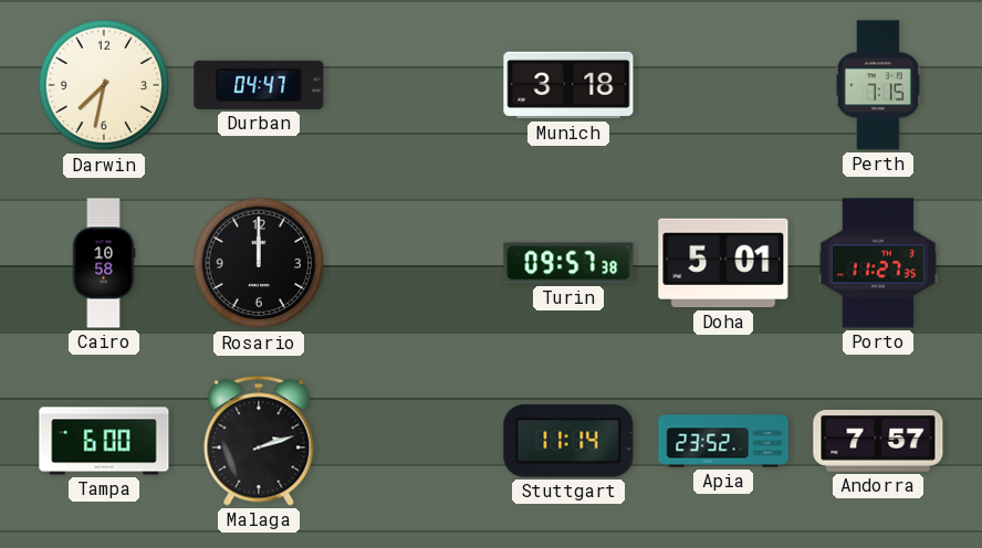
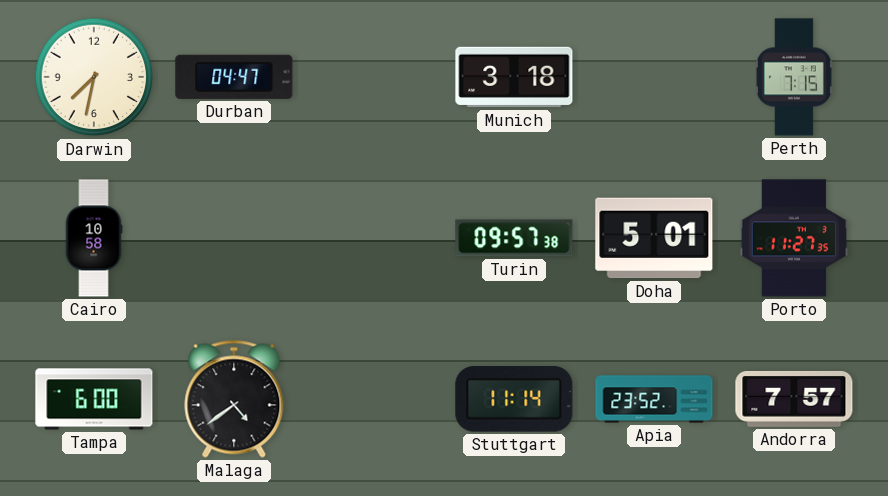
Rosario: 12:00 -> none (259, 263)
Malaga: 2:12 -> 4:39 (234, 399)
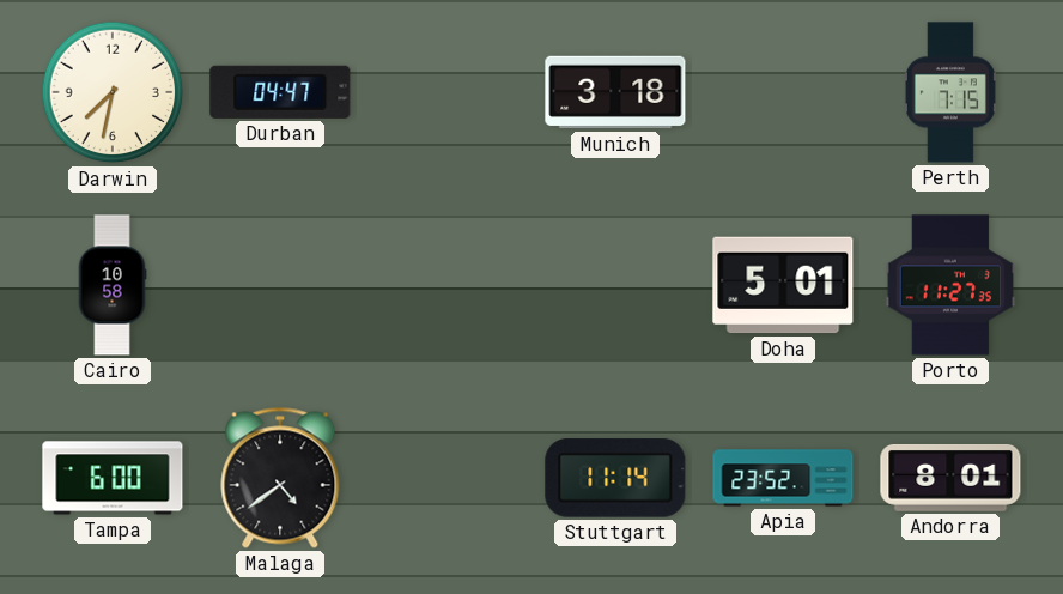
Turin: 09:57 -> none (514, 238)
Andorra: 7:57 -> 8:01 (950, 478)
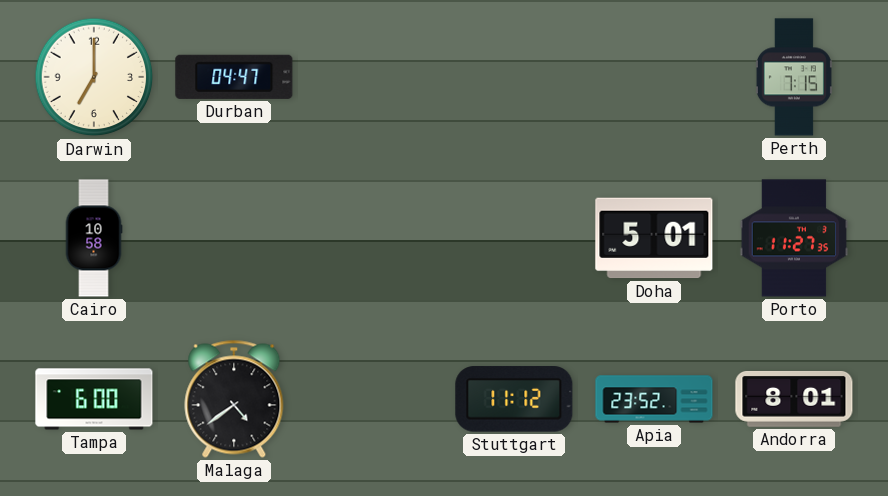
Darwin: 7:32 -> 7:00 (94, 77)
Munich: 3:18 -> none (615, 92)
Stuttgart: 11:14 -> 11:12 (514, 399)
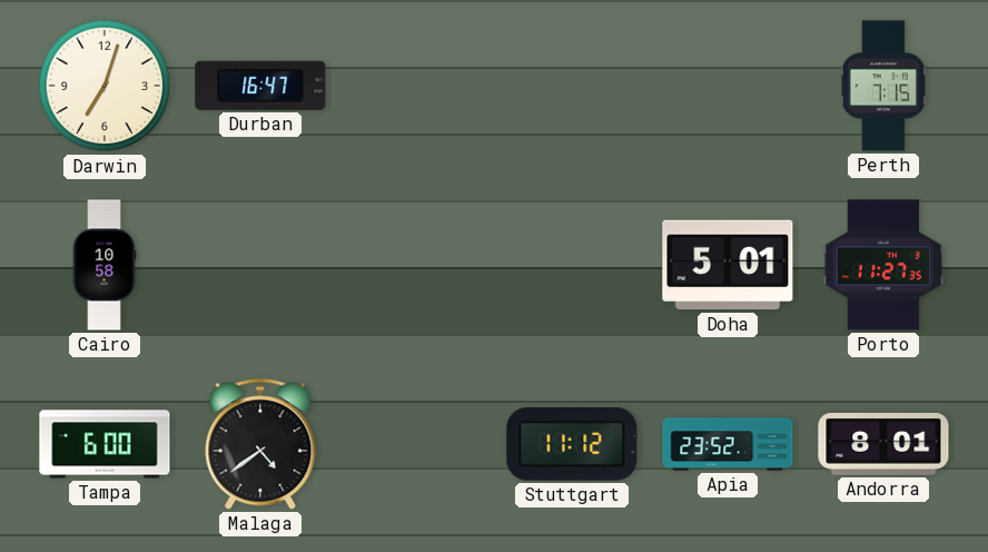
Darwin: 7:00 -> 7:03 (105, 86)
Durban: 04:47 -> 16:47 (260, 86)
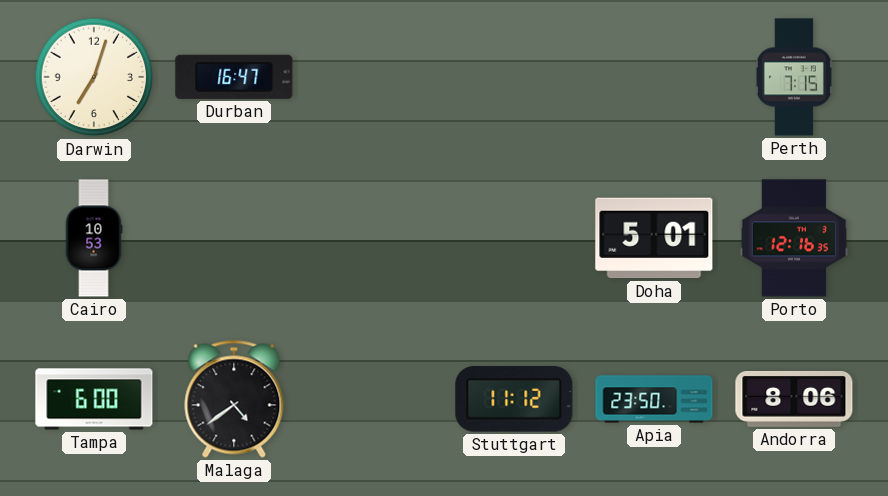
Cairo: 10:58 -> 10:53 (94, 238)
Porto: 11:27 -> 12:16 (794, 238)
Apia: 23:52 -> 23:50 (654, 399)
Andorra: 8:01 -> 8:06 (794, 399)
